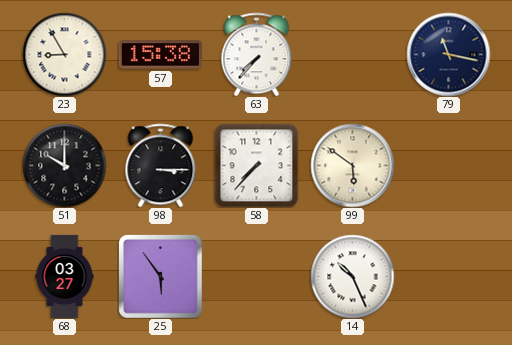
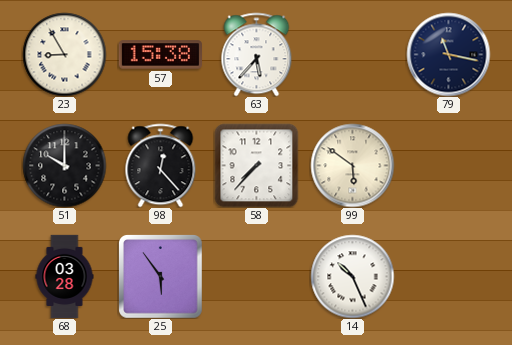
63: 7:37 -> 5:37 (257, 54)
98: 3:15 -> 12:23 (161, 165)
68: 03:27 -> 03:28 (65, 276)
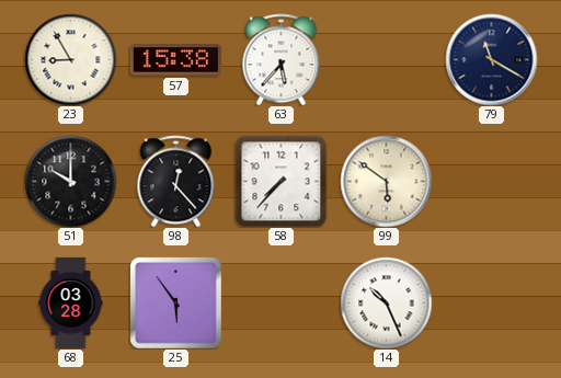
79: 11:17 -> 11:20 (491, 59)
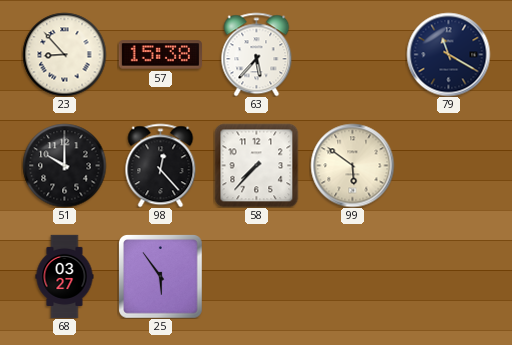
23: 8:55 -> 8:53 (64, 54)
68: 03:28 -> 03:27 (65, 276)
14: 10:26 -> none (386, 302)
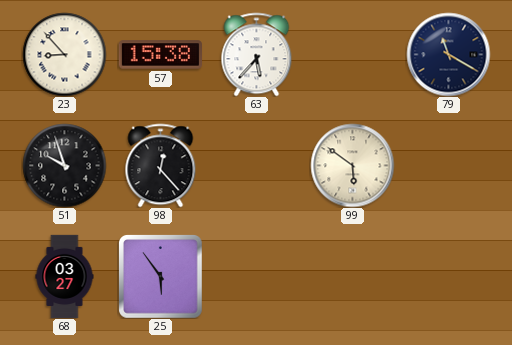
51: 10:00 -> 9:57 (64, 165)
58: 7:37 -> none (256, 165)
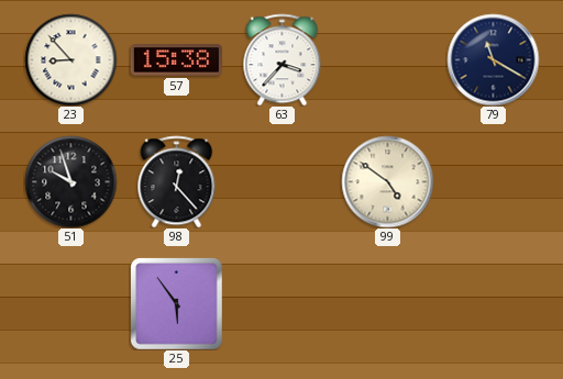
63: 5:37 -> 3:37 (283, 59)
99: 5:51 -> 4:51 (387, 181)
68: 03:27 -> none (65, 276)
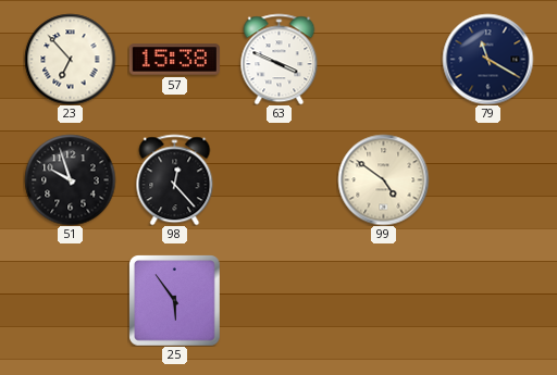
23: 8:53 -> 6:53 (70, 59)
63: 3:37 -> 3:49 (280, 59)
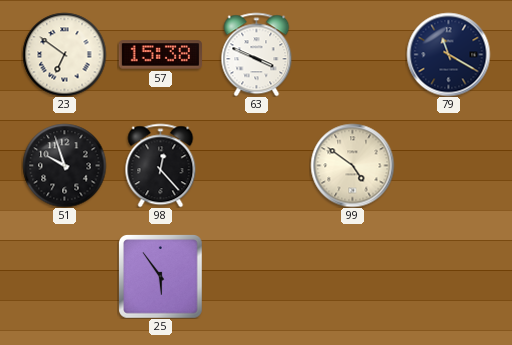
23: 6:53 -> 6:51 (64, 54)
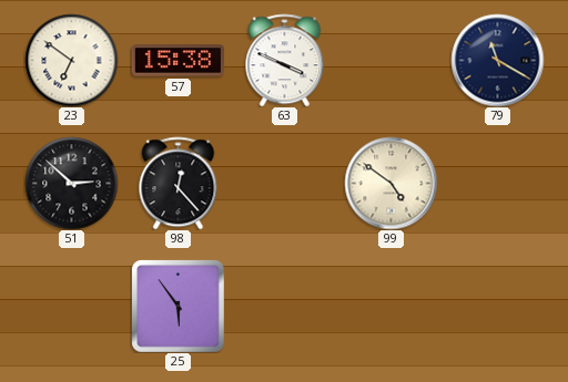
51: 9:57 -> 2:52 (71, 183)
